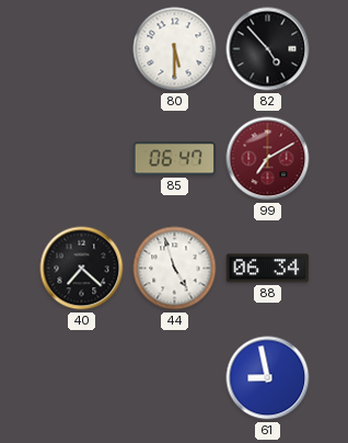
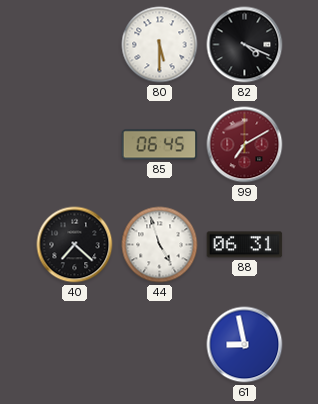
82: 4:53 -> 4:19 (245, 45)
85: 06:47 -> 06:45 (160, 145)
88: 06:34 -> 06:31 (245, 245)
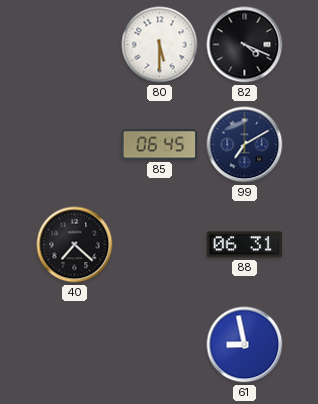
99 dial: burgundy -> navy (245, 145)
44: 4:57 -> none (160, 245)
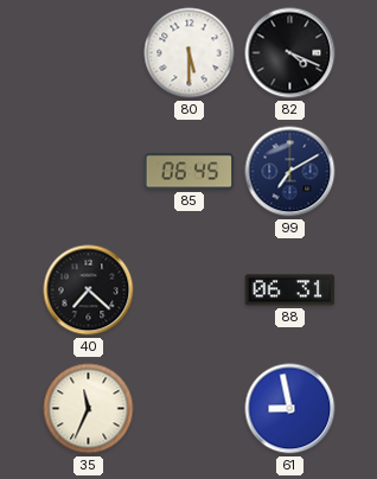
35: none -> 11:34 (89, 409)
